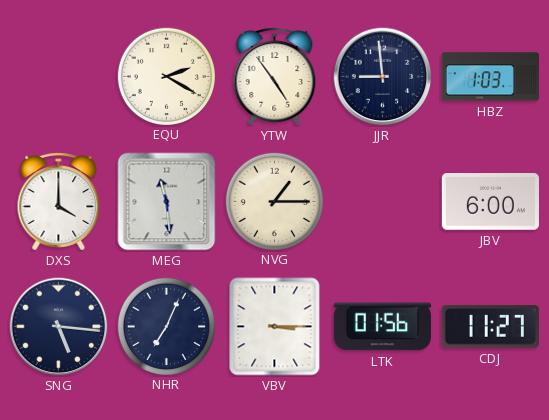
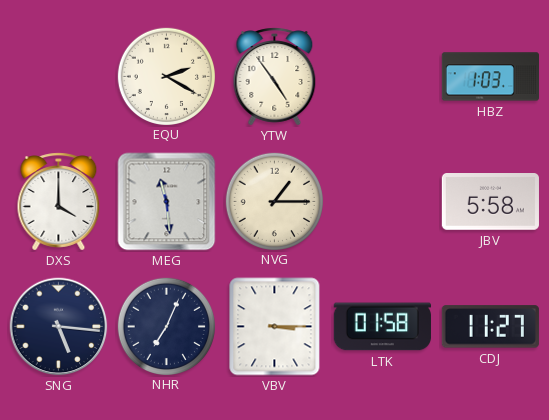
JJR: 8:59 -> none (383, 77)
JBV: 6:00 -> 5:58 (490, 202)
LTK: 01:56 -> 01:58 (382, 327)
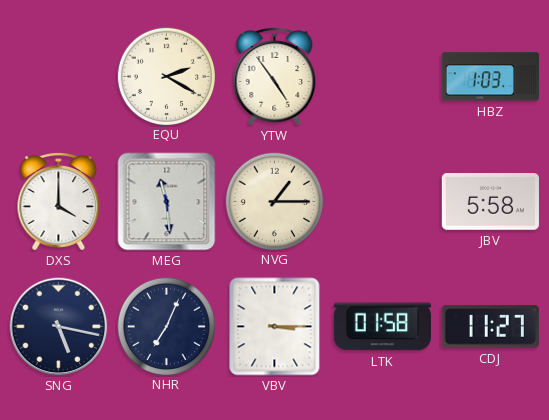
SNG: 5:16 -> 5:17 (59, 327)
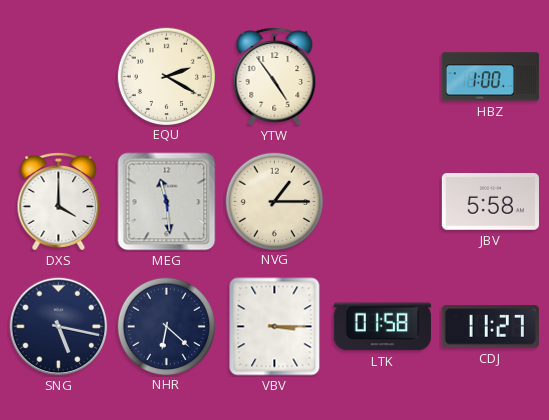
HBZ: 1:03 -> 1:00 (490, 77)
NHR: 7:04 -> 6:22 (166, 326)
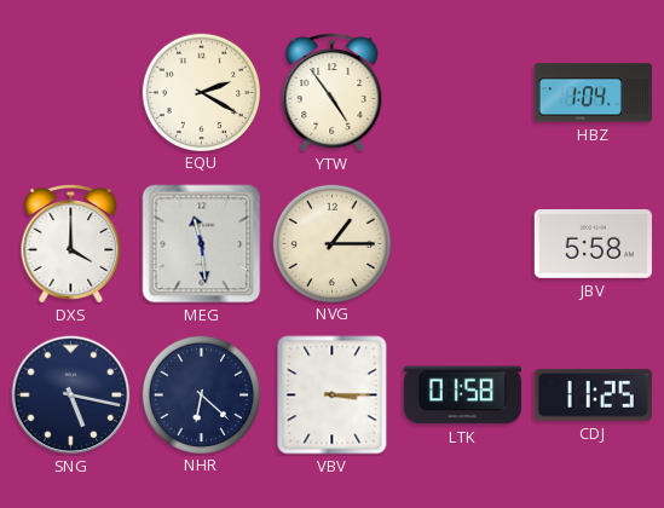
HBZ: 1:00 -> 1:04 (593, 93)
CDJ: 11:27 -> 11:25 (593, 396)
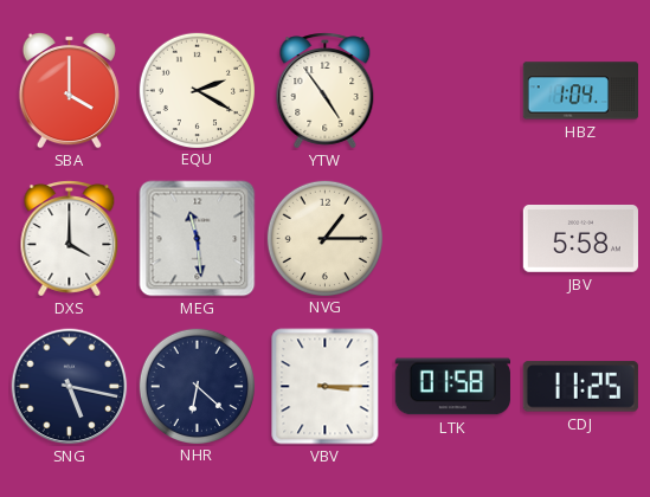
SBA: none -> 4:00 (69, 90)
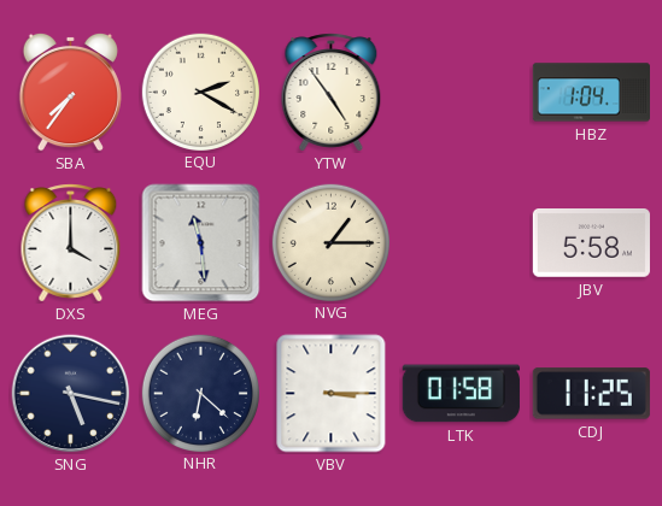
SBA: 4:00 -> 7:36 (70, 92)
